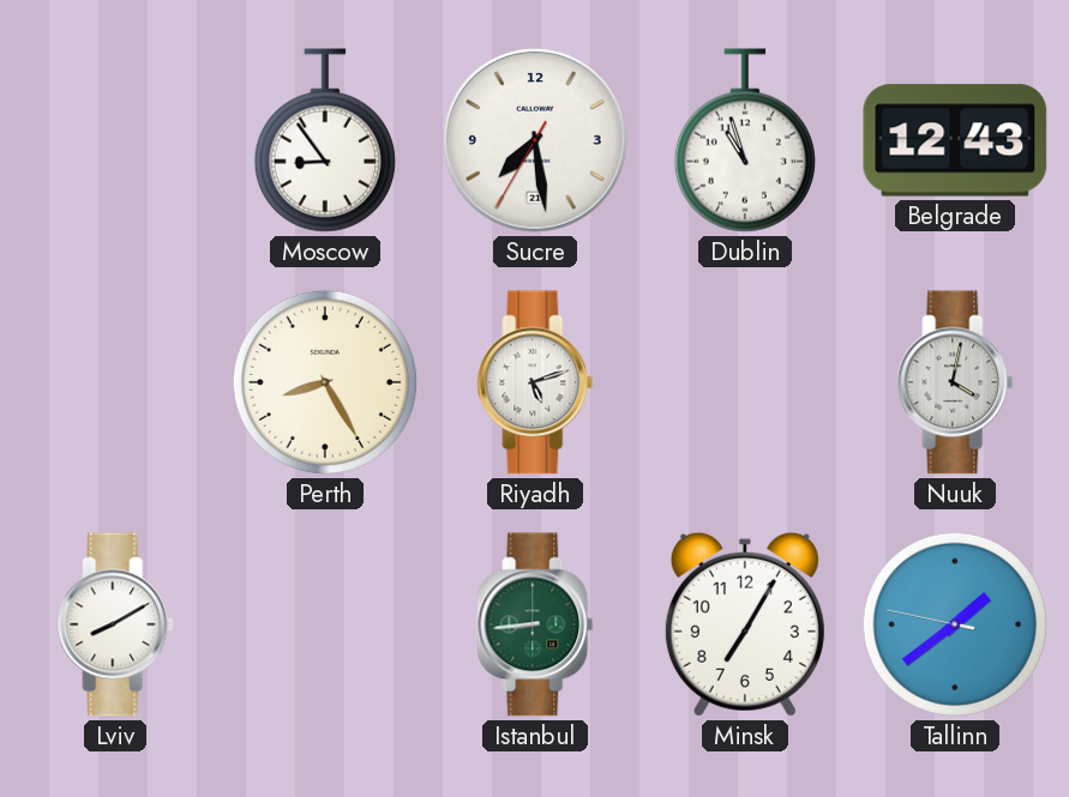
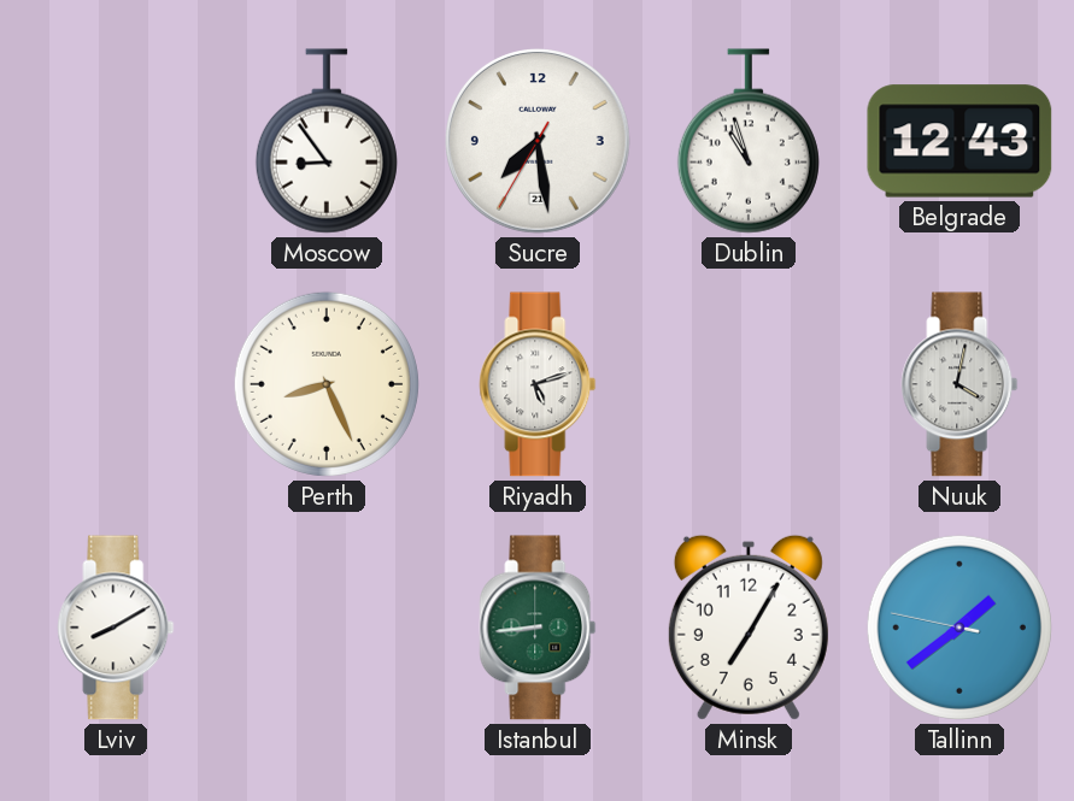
Perth: 8:25 -> 8:26 (327, 384)
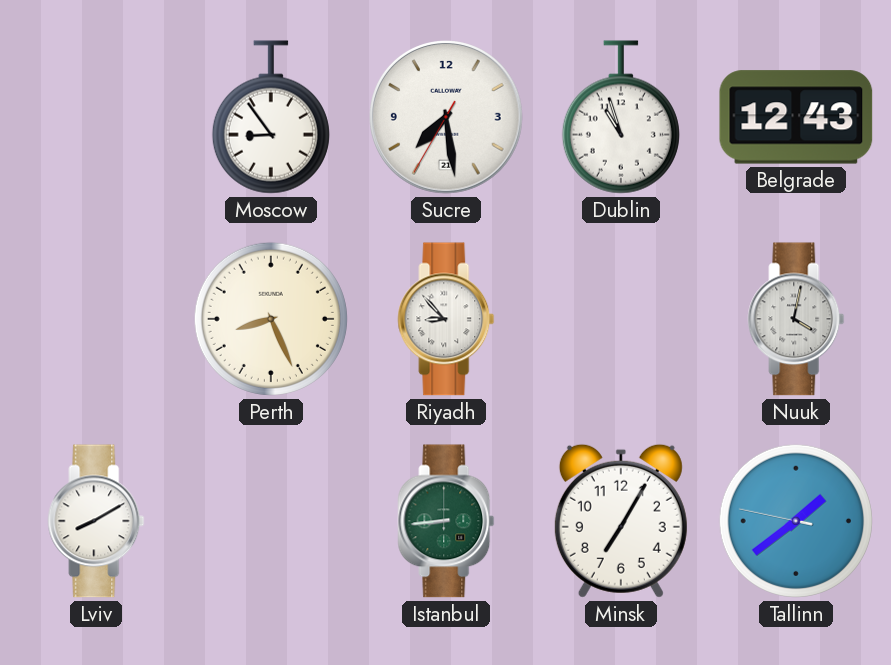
Riyadh: 5:12 -> 8:53 (446, 319)
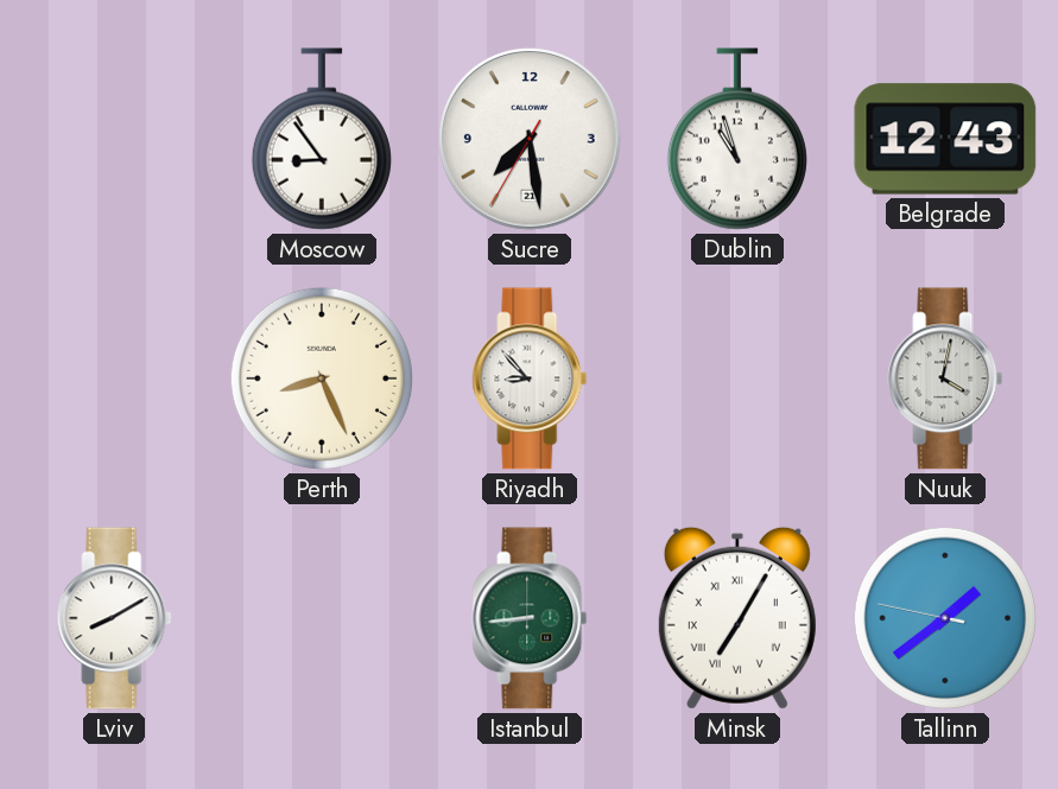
Minsk numerals: Arabic -> Roman (737, 618)
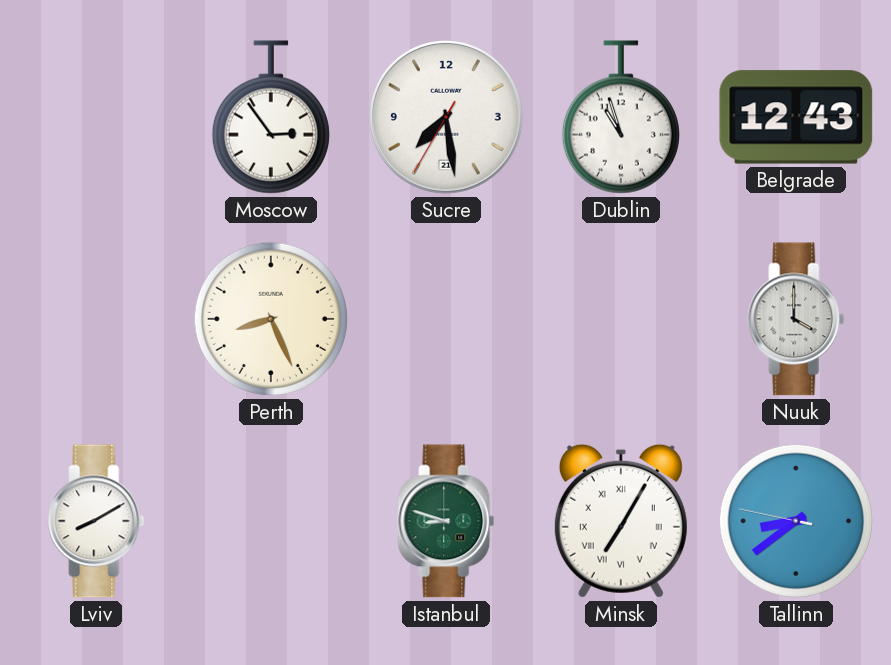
Moscow: 8:54 -> 2:54 (271, 117)
Riyadh: 8:53 -> none (530, 378)
Nuuk: 4:02 -> 4:00 (796, 319)
Istanbul: 8:44 -> 8:48 (446, 521)
Tallinn: 1:38 -> 8:38 (796, 521)
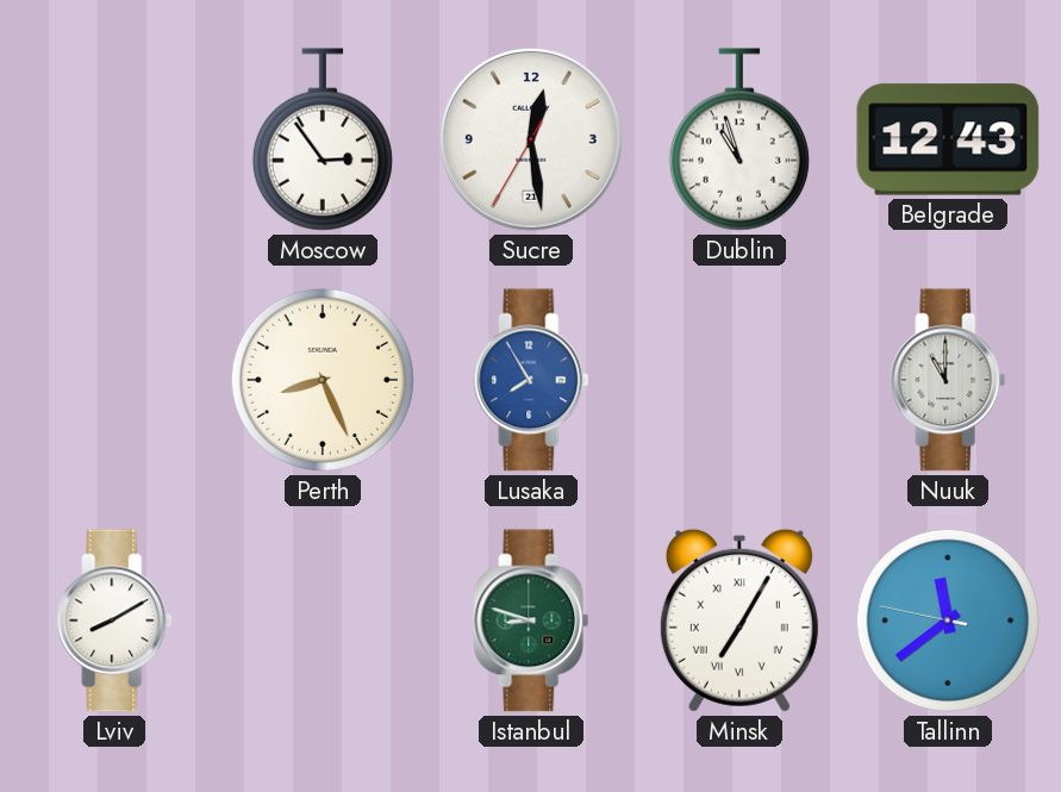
Sucre: 7:28 -> 12:28 (532, 141)
Lusaka: none -> 7:55 (531, 380)
Nuuk: 4:00 -> 11:00 (948, 380)
Tallinn: 8:38 -> 11:38 (948, 620)
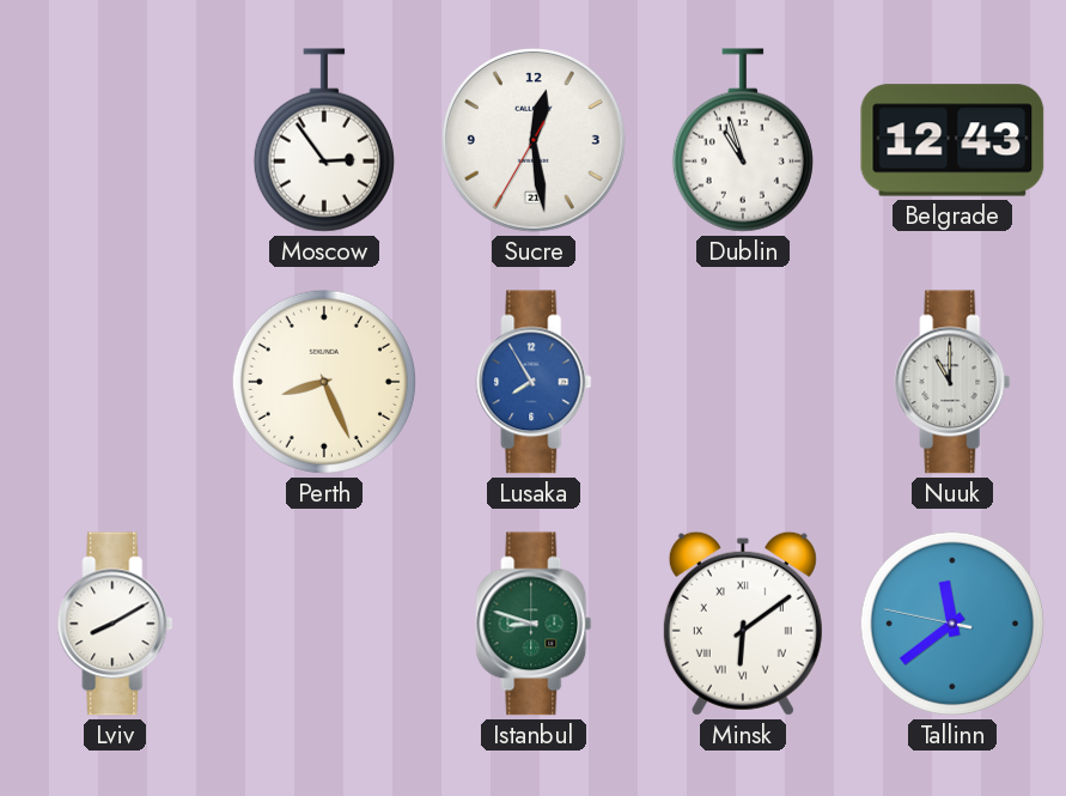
Minsk: 7:05 -> 6:09 (743, 624)
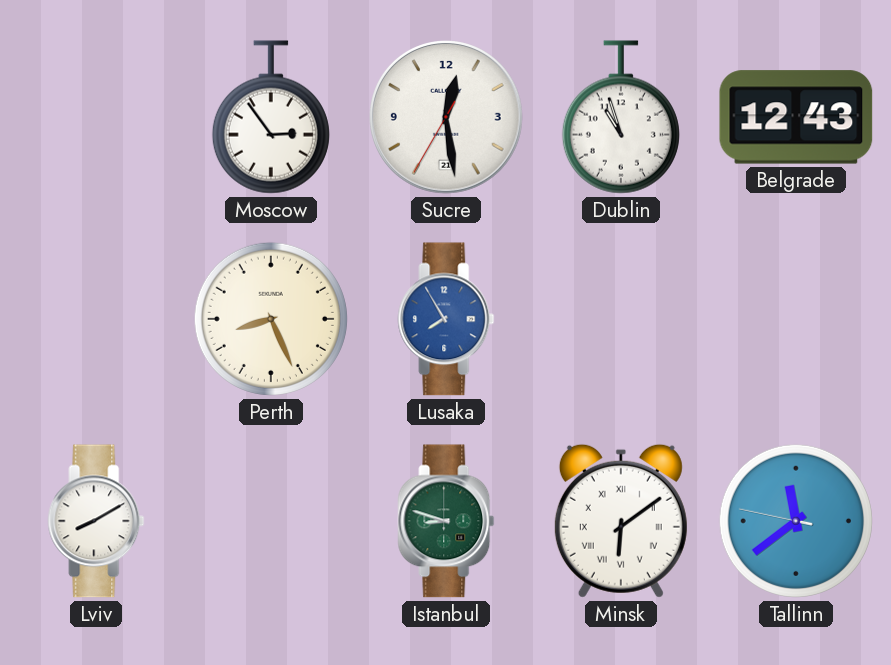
Nuuk: 11:00 -> none (952, 382)
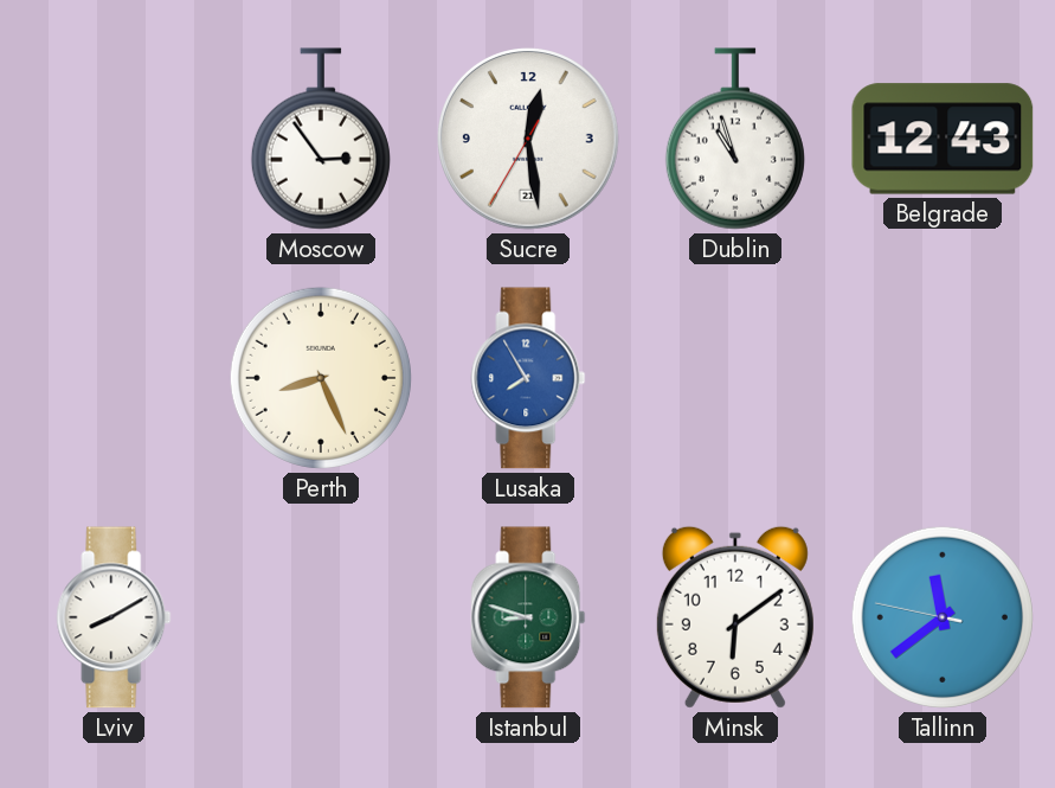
Minsk numerals: Roman -> Arabic (735, 617)
